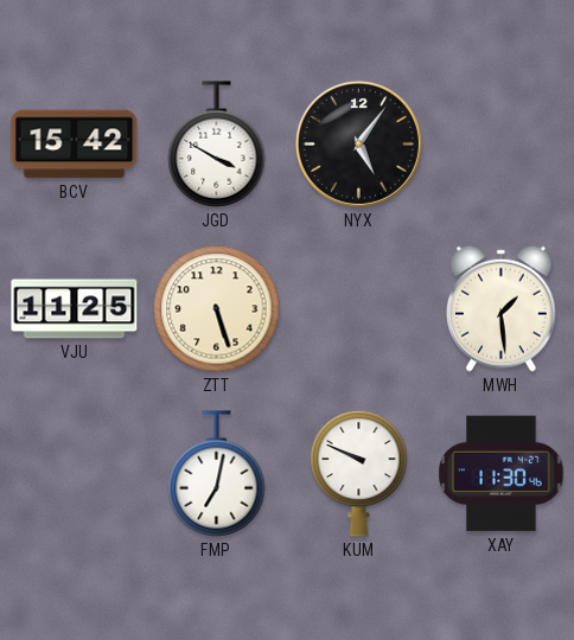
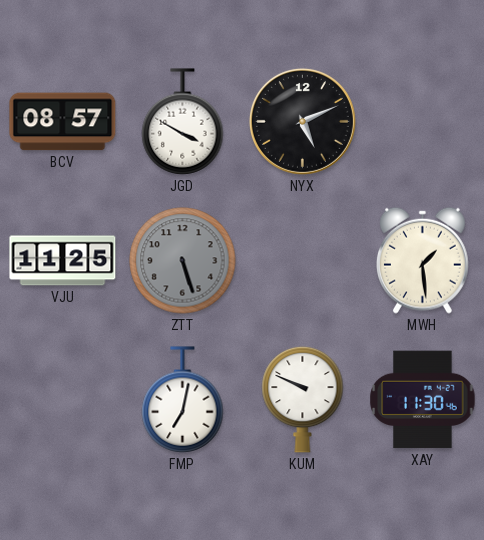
BCV: 15:42 -> 08:57 (63, 122)
NYX: 5:06 -> 5:11 (302, 121)
ZTT dial: cream -> grey (183, 261)
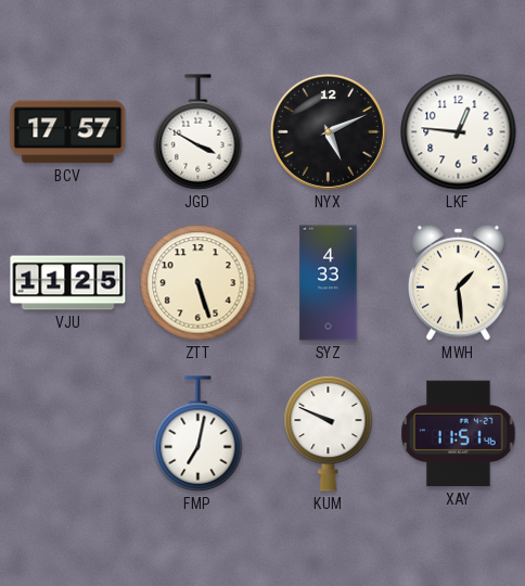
BCV: 08:57 -> 17:57 (68, 132)
LKF: none -> 12:46 (459, 132)
ZTT dial: grey -> cream (199, 283)
SYZ: none -> 4:33 (329, 283)
XAY: 11:30 -> 11:51 (459, 434)
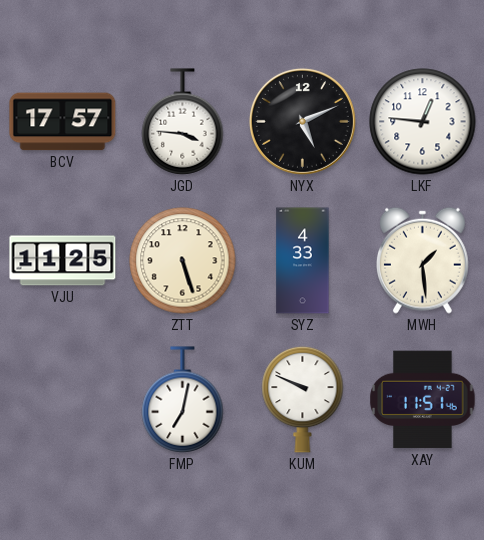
JGD: 3:50 -> 3:46 (183, 122)
